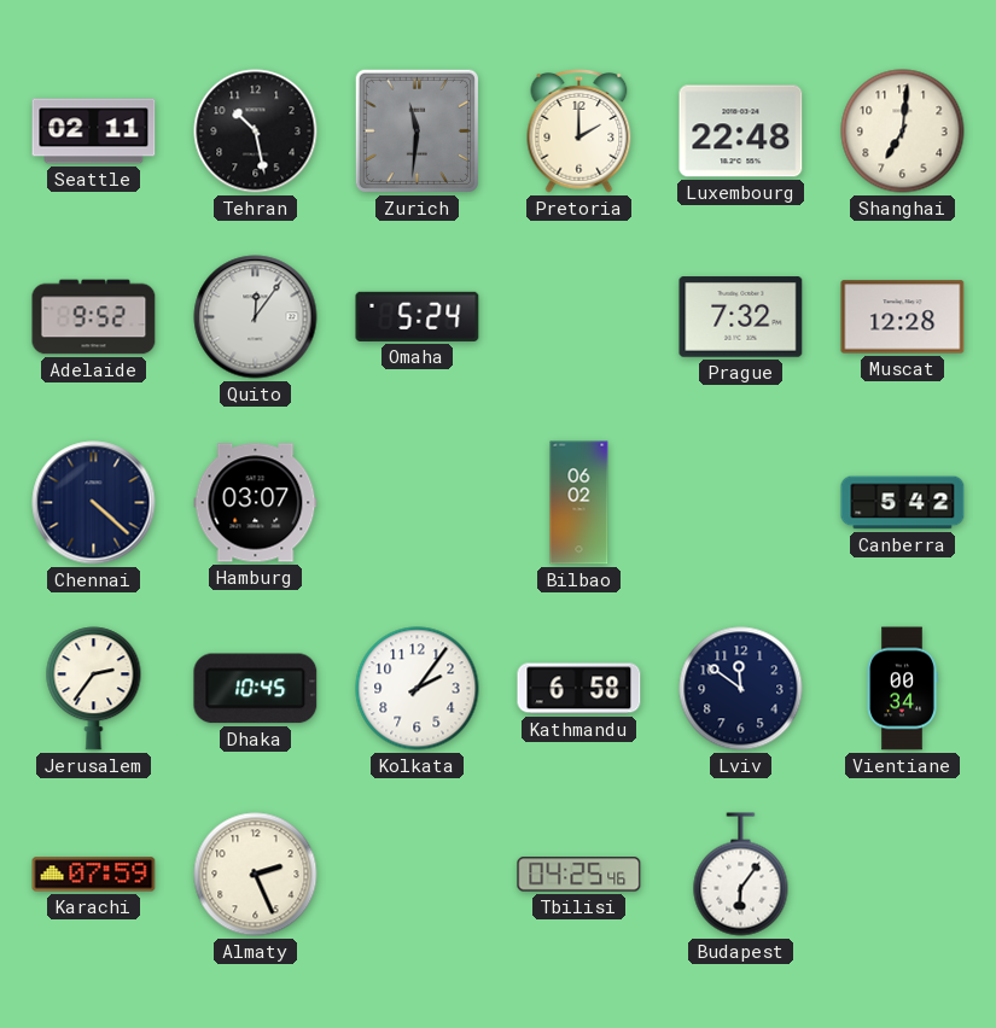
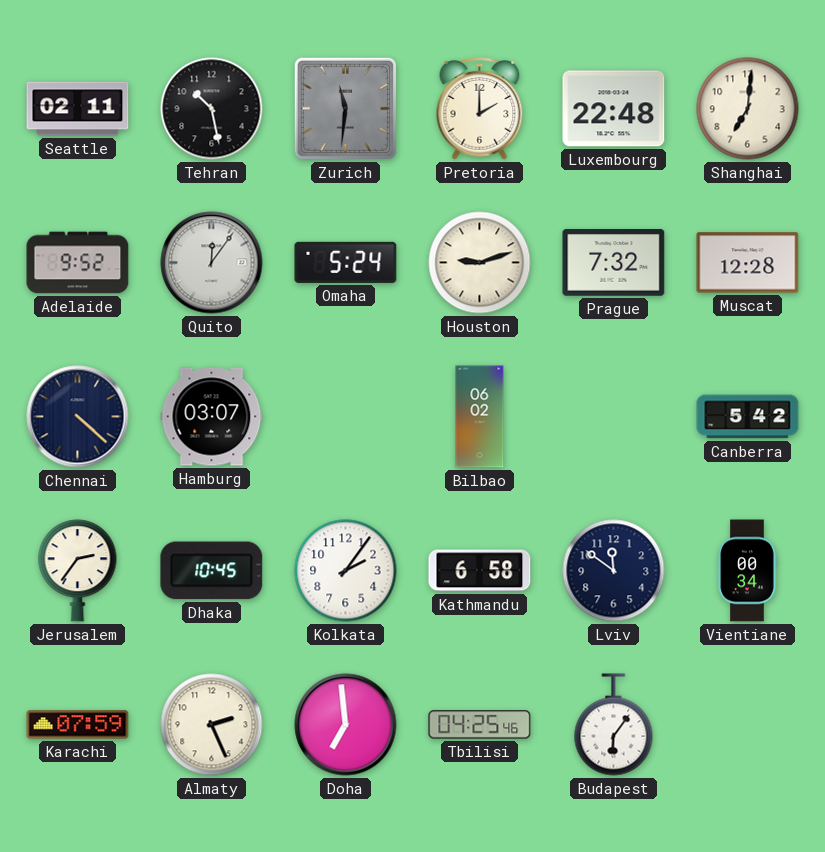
Houston: none -> 9:12 (480, 263)
Doha: none -> 6:59 (346, 725)
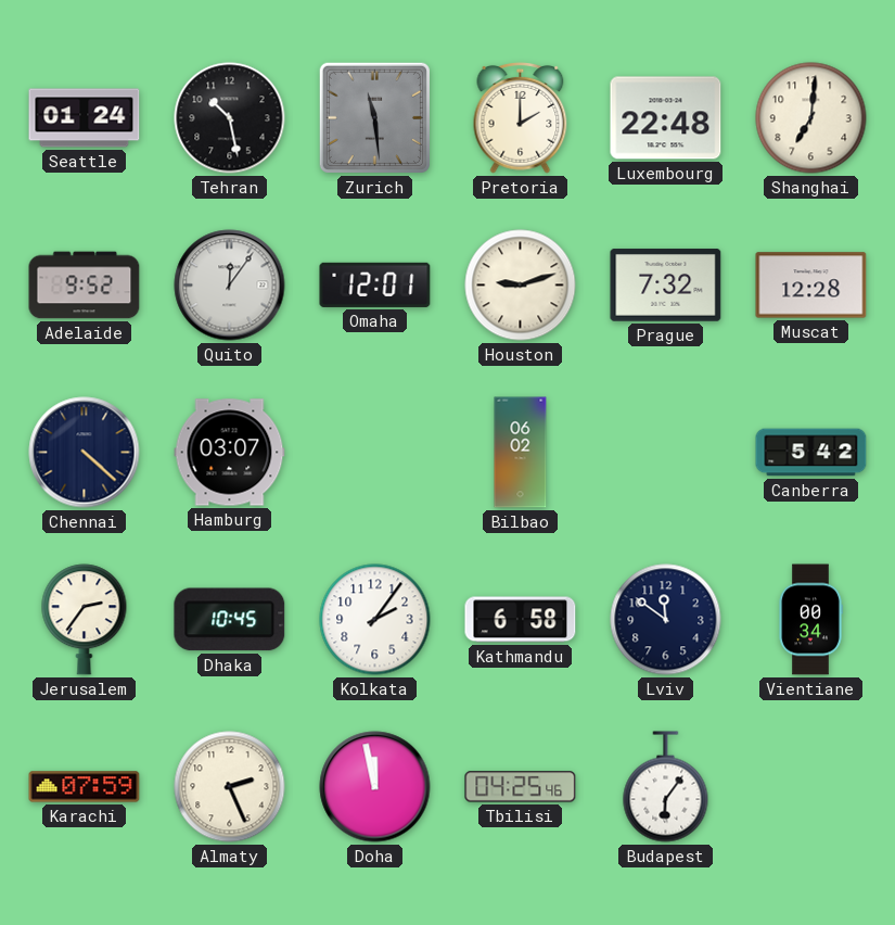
Seattle: 02:11 -> 01:24 (85, 118)
Zurich: 11:31 -> 11:29 (374, 117)
Omaha: 5:24 -> 12:01 (375, 284)
Doha: 6:59 -> 11:58 (375, 787)
